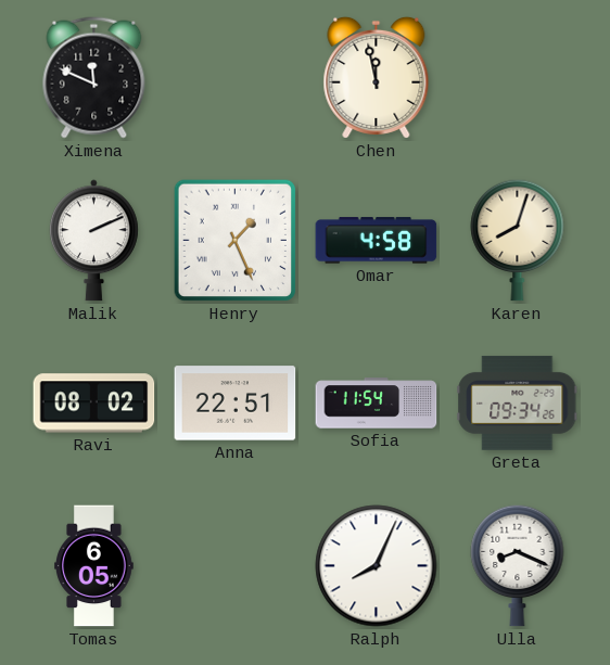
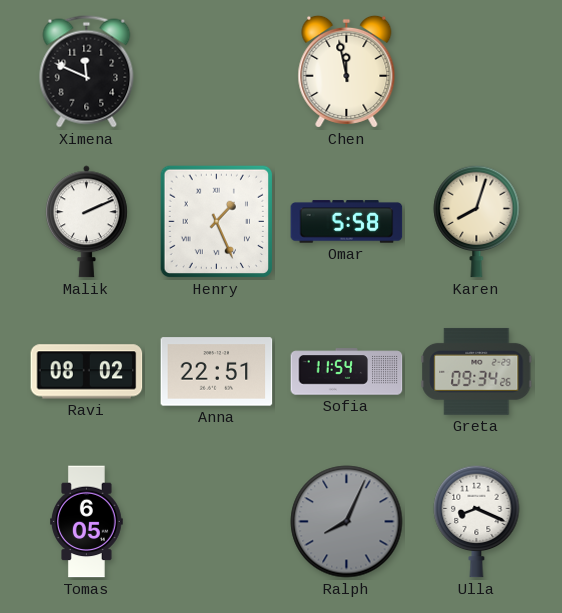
Omar: 4:58 -> 5:58 (347, 222)
Ralph dial: white -> grey (347, 522)
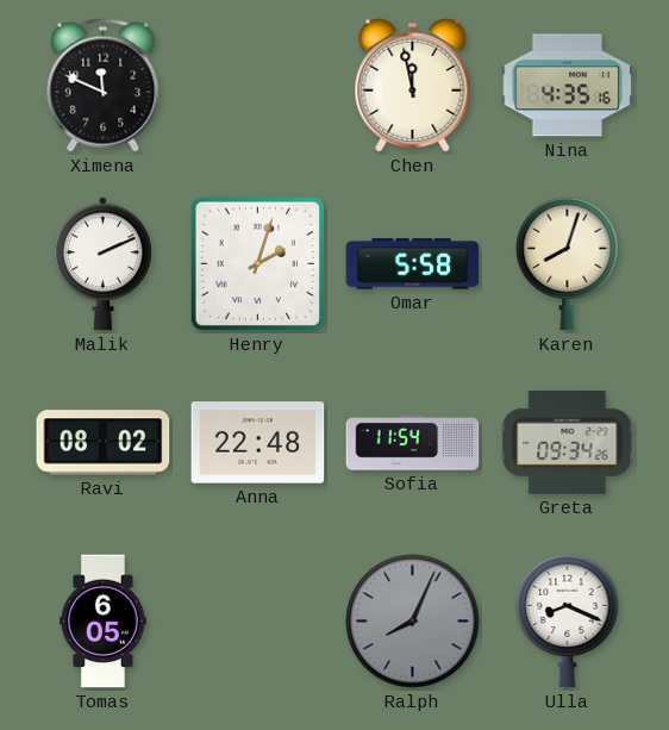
Nina: none -> 4:35 (568, 86)
Henry: 1:26 -> 2:03 (258, 264)
Anna: 22:51 -> 22:48 (258, 443)
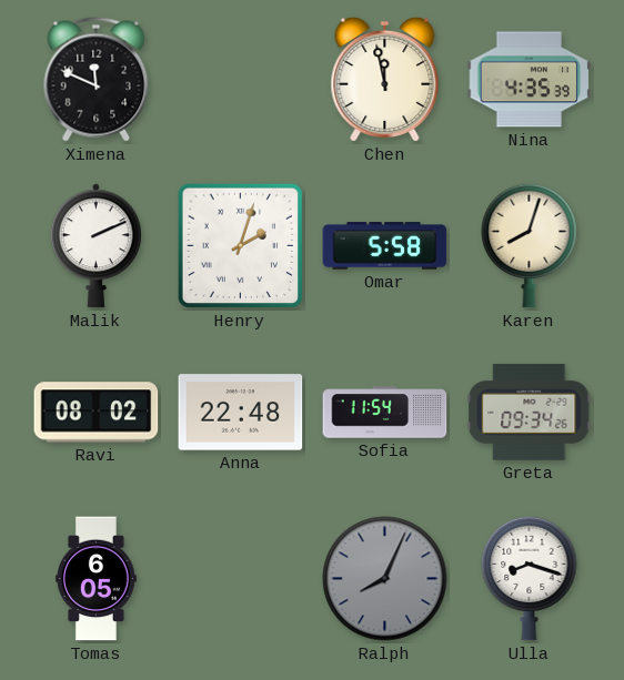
Nina: 4:35:16 -> 4:35:39 (530, 80)
Ulla: 8:19 -> 8:18 (530, 578)
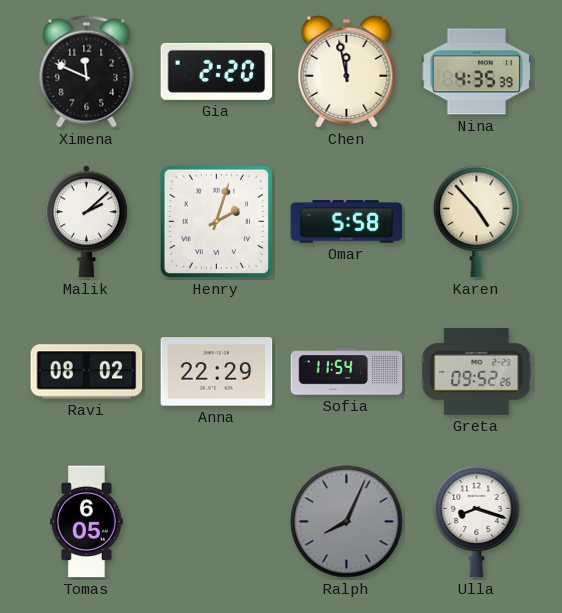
Gia: none -> 2:20 (217, 71)
Malik: 2:11 -> 2:08 (86, 222)
Karen: 8:03 -> 4:53 (477, 221)
Anna: 22:48 -> 22:29 (217, 372)
Greta: 09:34 -> 09:52 (477, 371)
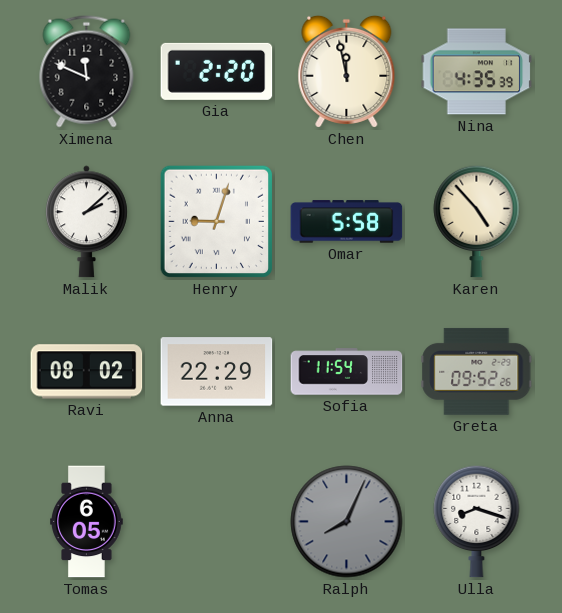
Henry: 2:03 -> 9:03 (217, 222)
